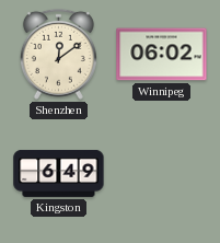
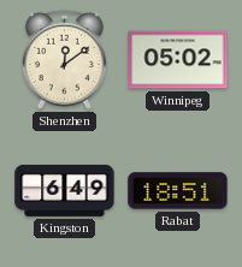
Winnipeg: 06:02 -> 05:02 (178, 60)
Rabat: none -> 18:51 (178, 191)
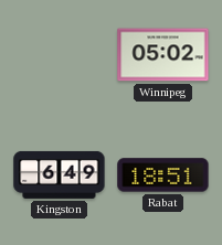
Shenzhen: 12:09 -> none (64, 59)
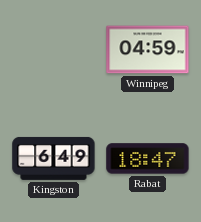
Winnipeg: 05:02 -> 04:59 (148, 50)
Rabat: 18:51 -> 18:47 (148, 159)
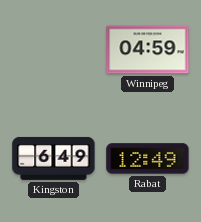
Rabat: 18:47 -> 12:49 (148, 159)
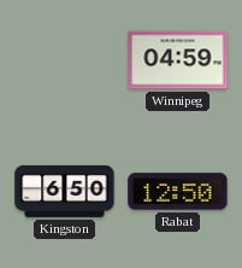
Kingston: 6:49 -> 6:50 (65, 191)
Rabat: 12:49 -> 12:50 (178, 192)
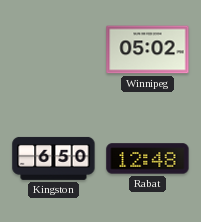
Winnipeg: 04:59 -> 05:02 (148, 50)
Rabat: 12:50 -> 12:48 (148, 159)
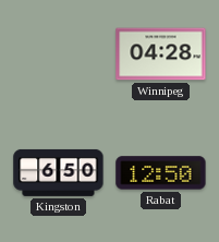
Winnipeg: 05:02 -> 04:28 (161, 55)
Rabat: 12:48 -> 12:50 (161, 173)
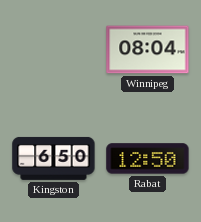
Winnipeg: 04:28 -> 08:04 (148, 50)
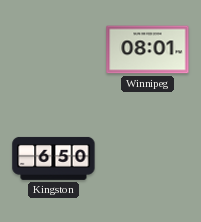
Winnipeg: 08:04 -> 08:01 (148, 50)
Rabat: 12:50 -> none (148, 159)
